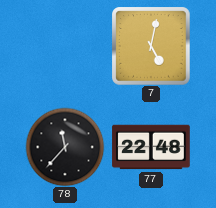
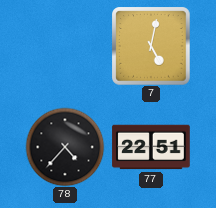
78: 11:37 -> 4:37 (65, 147)
77: 22:48 -> 22:51 (151, 147)
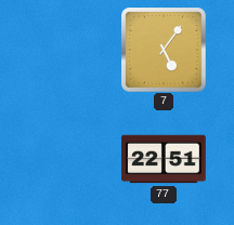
7: 5:02 -> 5:06 (164, 50)
78: 4:37 -> none (65, 147)
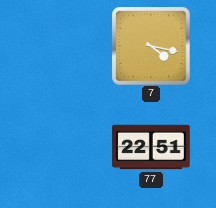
7: 5:06 -> 4:17 (151, 46)
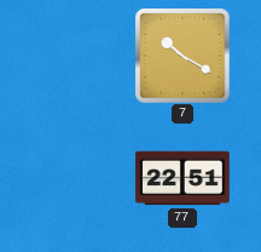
7: 4:17 -> 10:20 (182, 56)
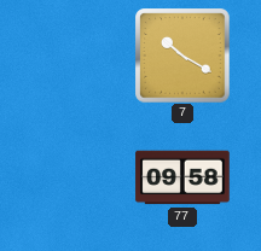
77: 22:51 -> 09:58 (182, 177)
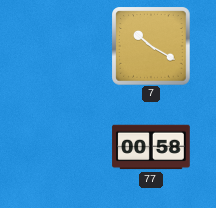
77: 09:58 -> 00:58 (151, 147)
